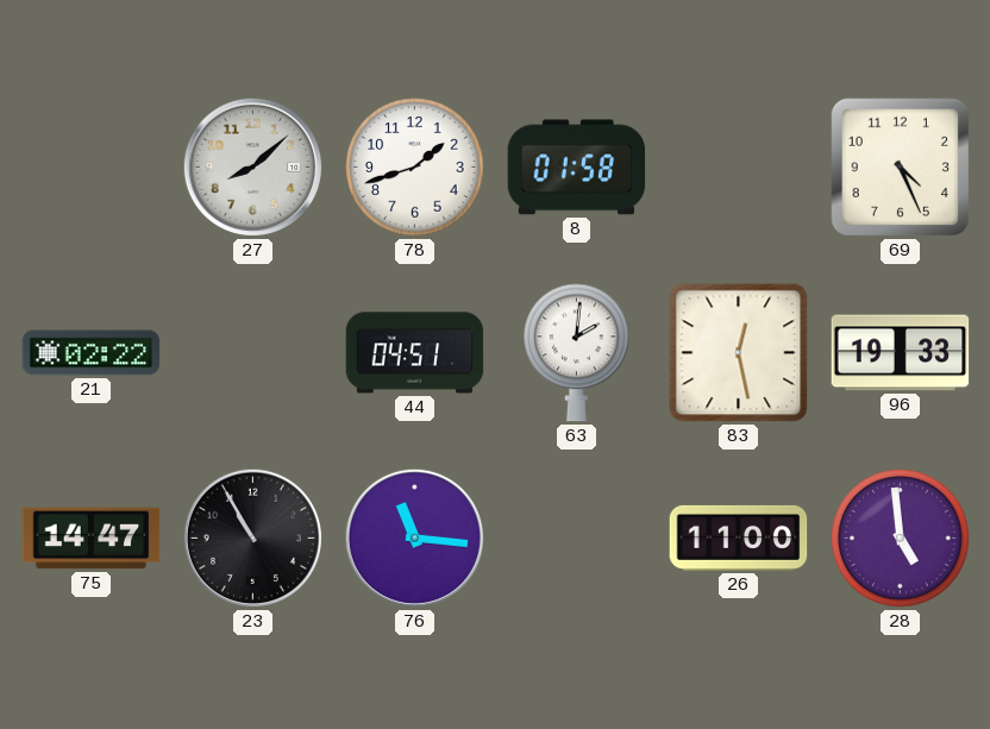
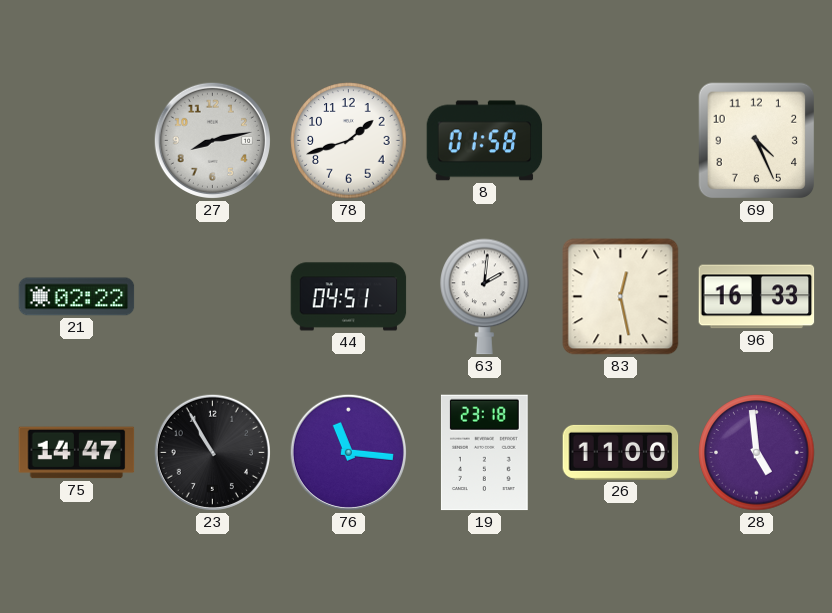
27: 8:08 -> 8:13 (212, 140)
96: 19:33 -> 16:33 (757, 297)
19: none -> 23:18 (484, 453)
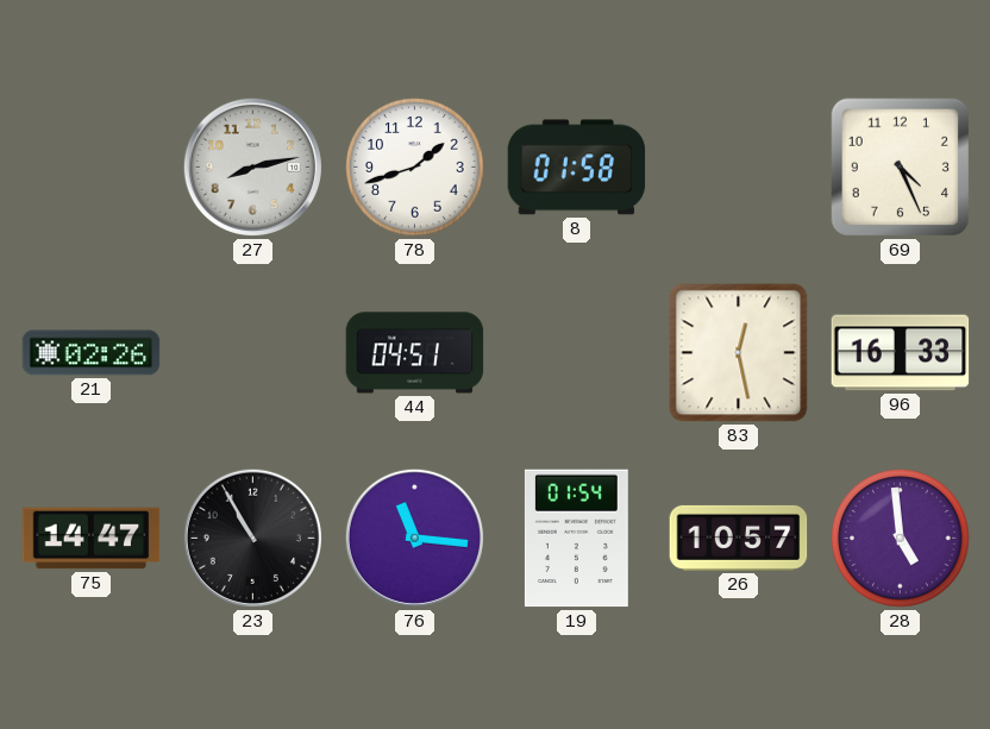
21: 02:22 -> 02:26 (92, 353)
63: 2:01 -> none (485, 297)
19: 23:18 -> 01:54 (576, 539)
26: 11:00 -> 10:57 (739, 538)
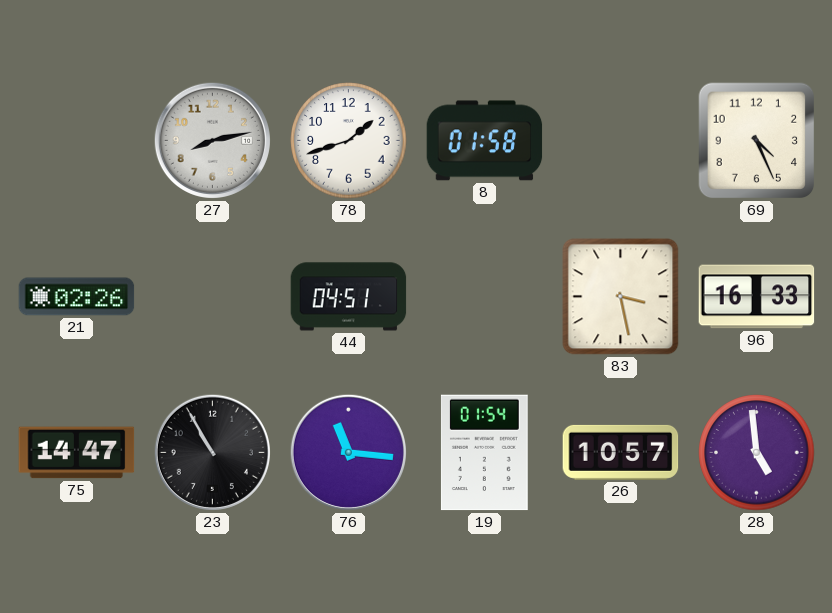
83: 12:28 -> 3:28 (621, 297)
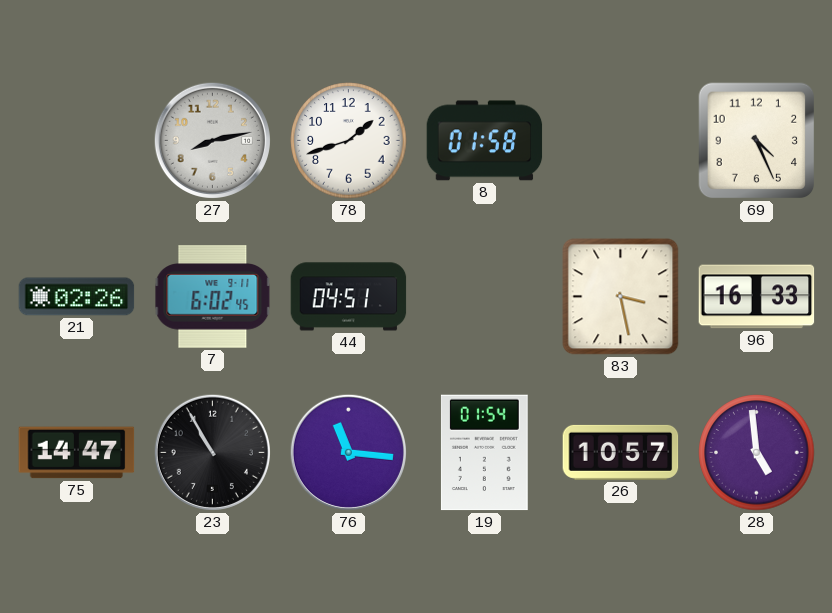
7: none -> 6:02 (213, 297)
